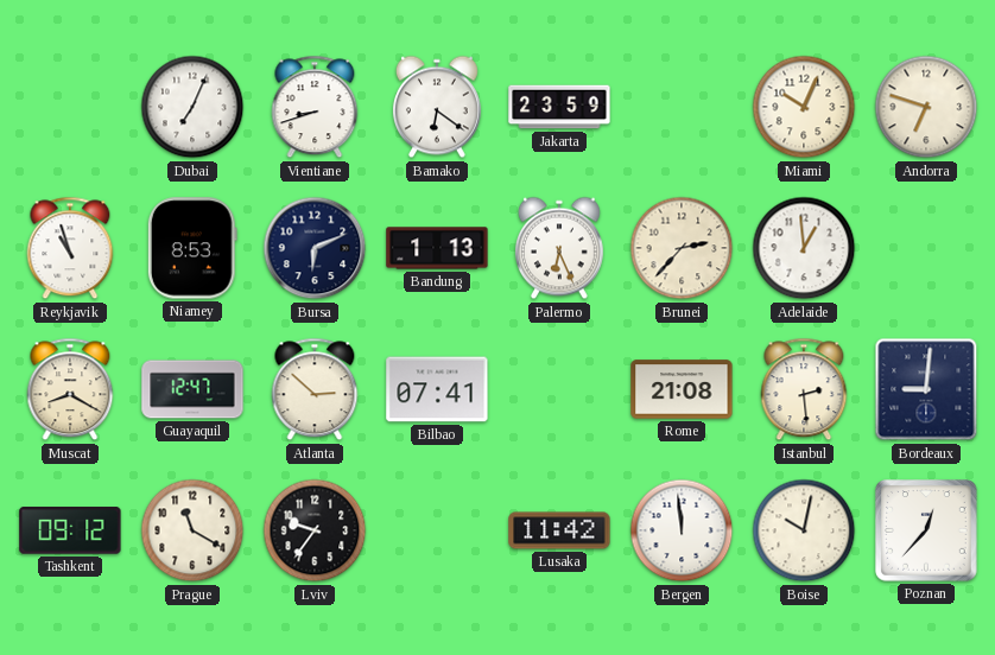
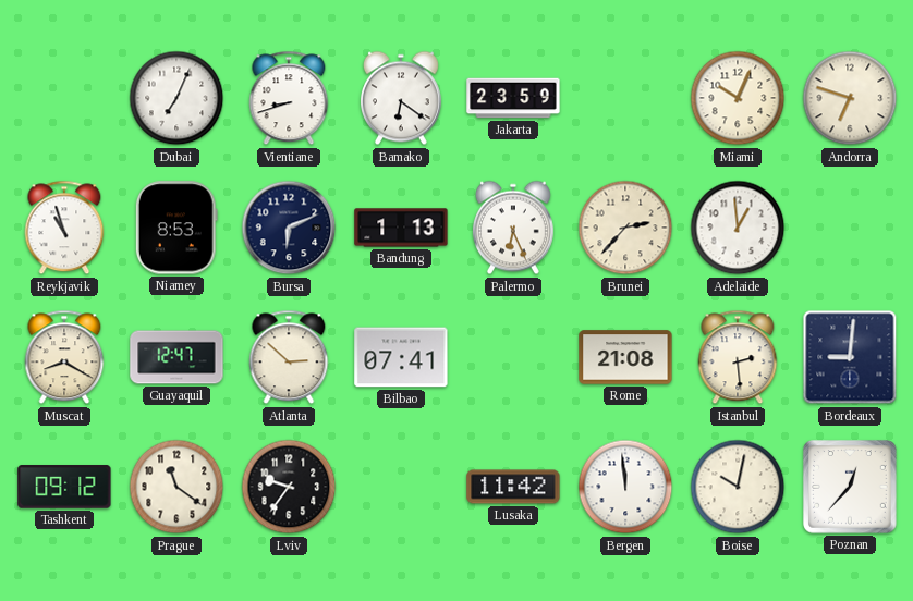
Prague: 11:20 -> 11:21 (176, 487)
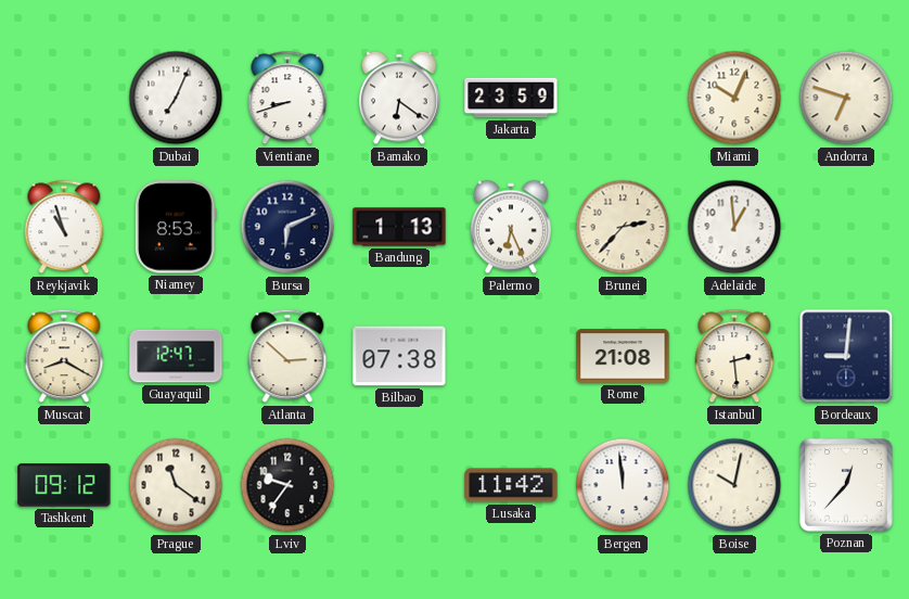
Bilbao: 07:41 -> 07:38 (399, 356)
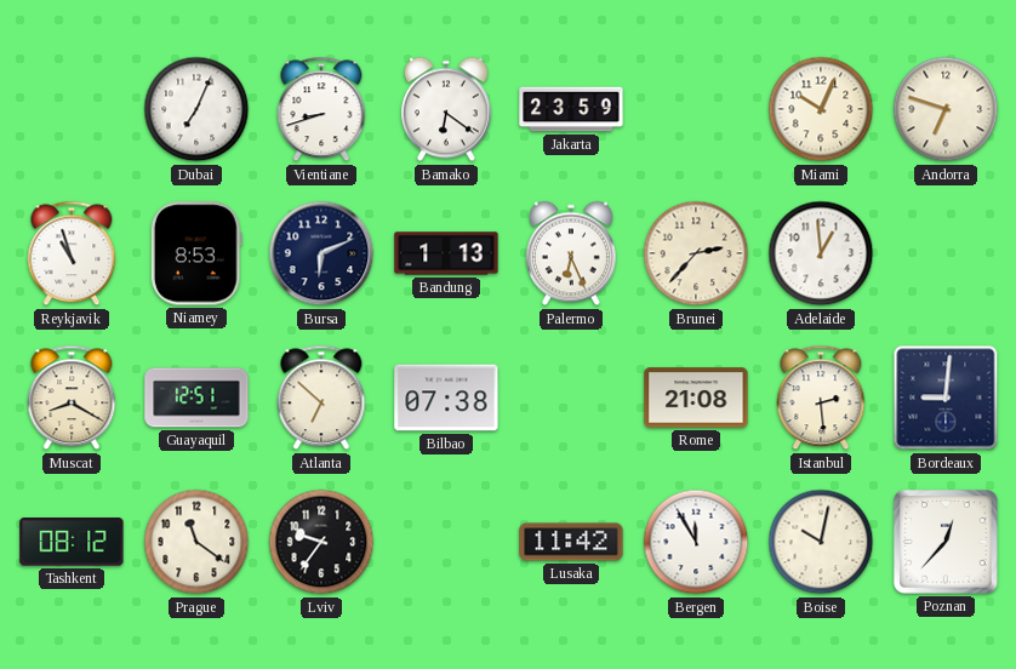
Guayaquil: 12:47 -> 12:51 (196, 398)
Atlanta: 2:52 -> 6:52 (321, 398)
Tashkent: 09:12 -> 08:12 (72, 542)
Bergen: 11:59 -> 11:55 (696, 542)
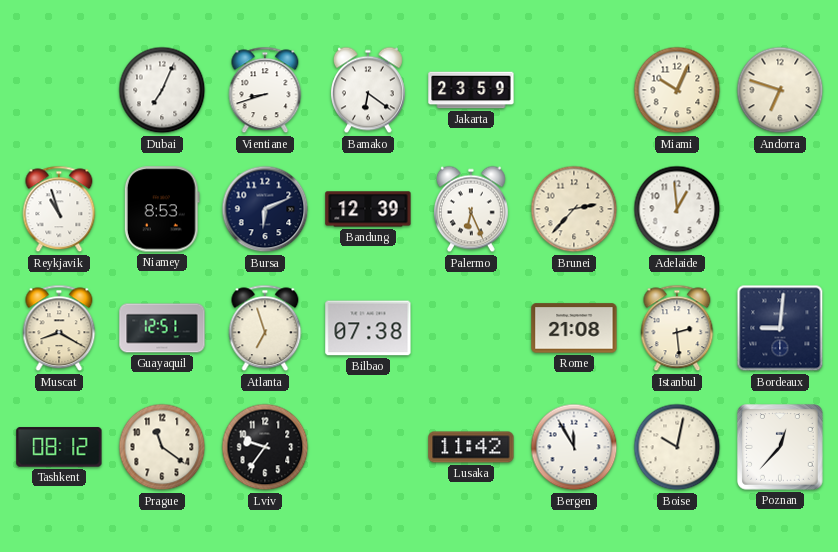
Bandung: 1:13 -> 12:39 (368, 209)
Atlanta: 6:52 -> 6:57 (265, 328)
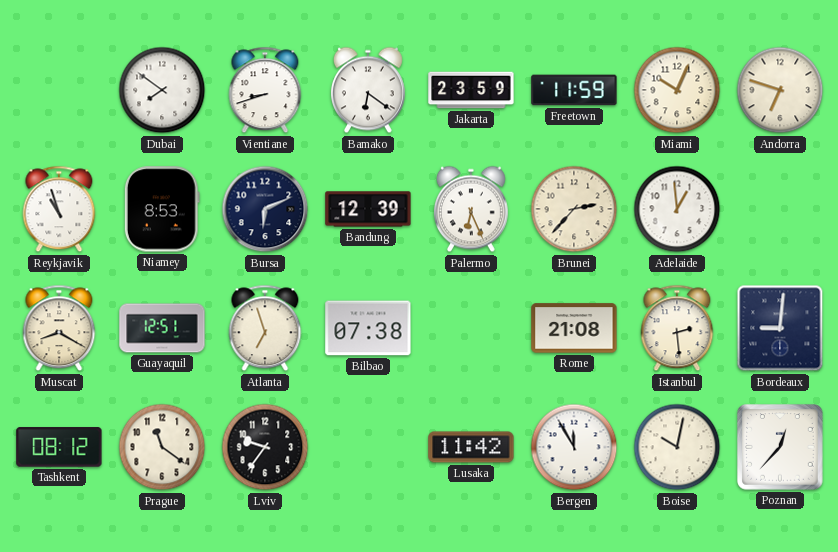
Dubai: 7:04 -> 7:51 (162, 90)
Freetown: none -> 11:59 (574, 90)
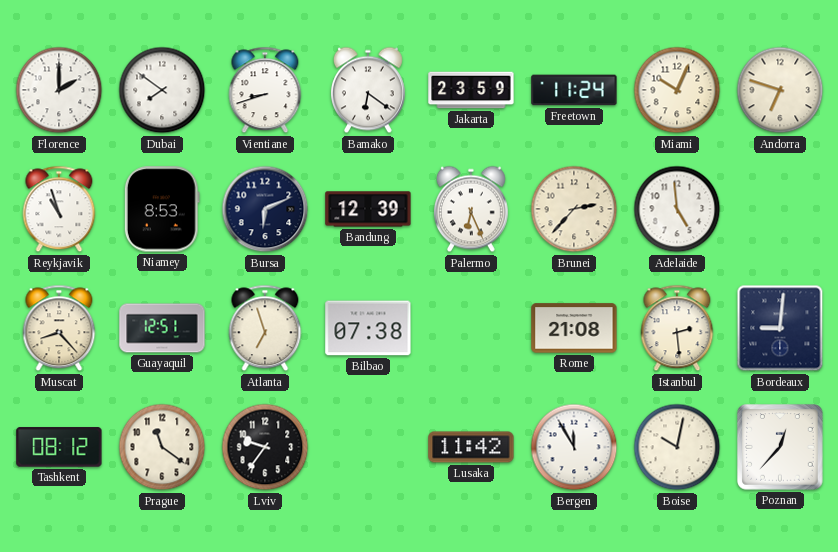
Florence: none -> 2:00 (59, 90)
Freetown: 11:59 -> 11:24 (574, 90)
Adelaide: 12:59 -> 4:59 (677, 209)
Muscat: 8:20 -> 8:23 (59, 328)
